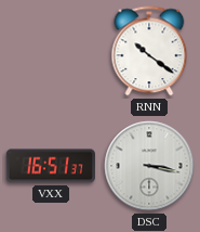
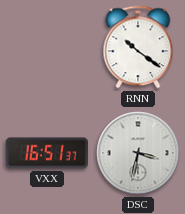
DSC: 3:17 -> 3:32 (138, 153)
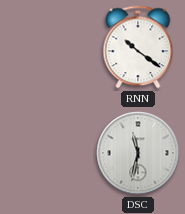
VXX: 16:51 -> none (47, 153)
DSC: 3:32 -> 11:32 (138, 153)
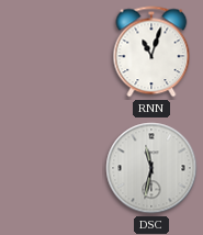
RNN: 10:21 -> 11:03 (151, 52)
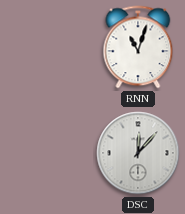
DSC: 11:32 -> 12:07 (138, 153)
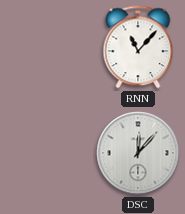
RNN: 11:03 -> 11:07 (138, 47)
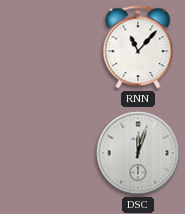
DSC: 12:07 -> 12:03 (138, 153)
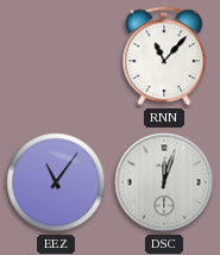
EEZ: none -> 11:06 (56, 182)
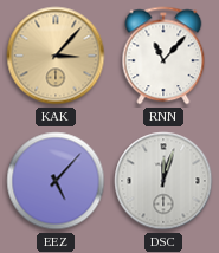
KAK: none -> 3:07 (56, 56)
EEZ: 11:06 -> 5:07 (56, 181)
